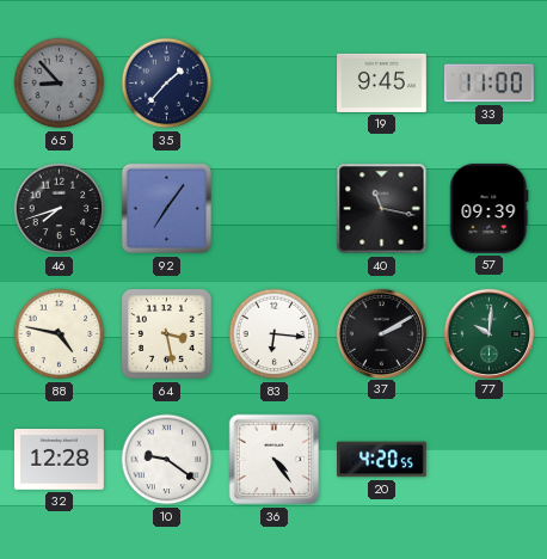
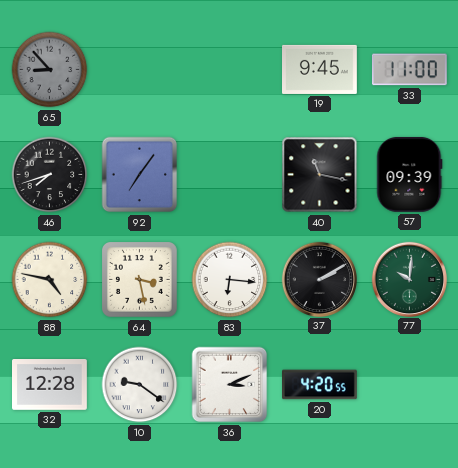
35: 1:37 -> none (167, 84)
36: 4:24 -> 3:11 (230, 385)
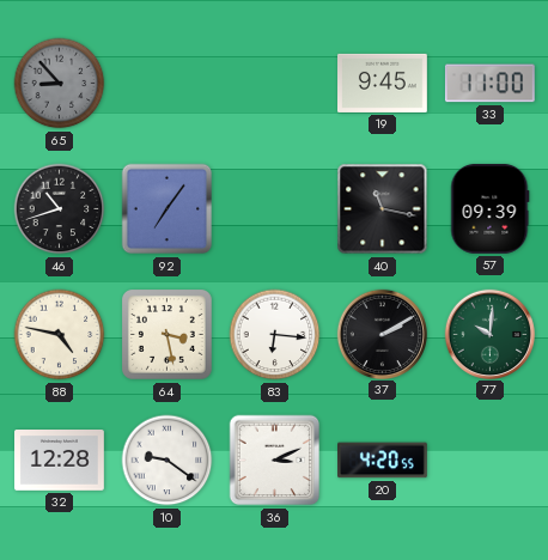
46: 7:42 -> 10:42 (60, 209)
